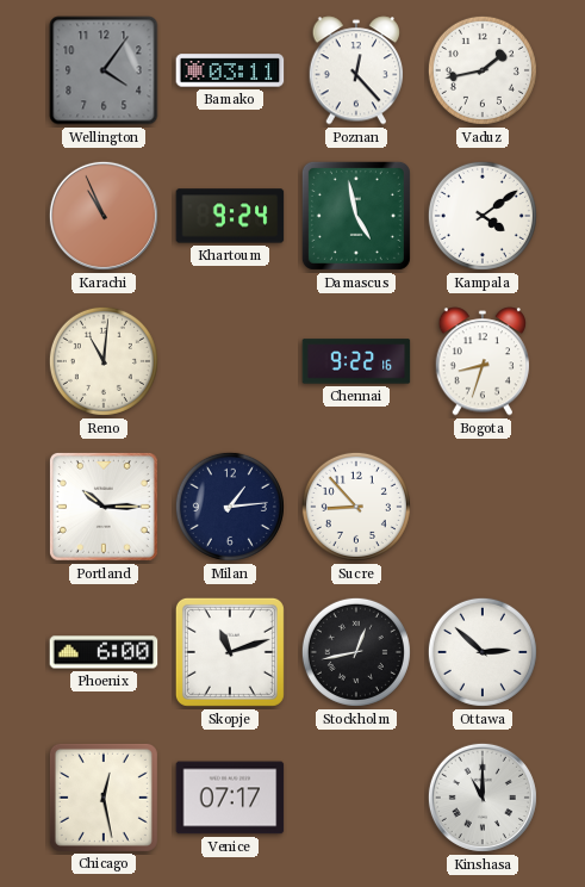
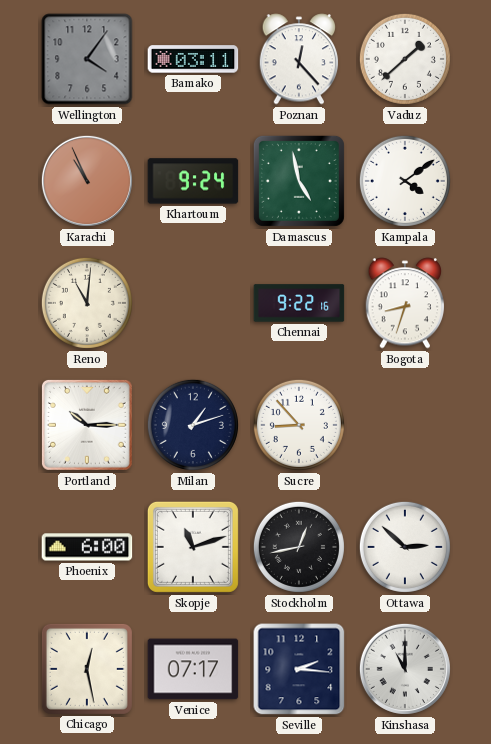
Vaduz: 1:43 -> 1:38 (405, 59)
Milan: 1:14 -> 1:12 (193, 425)
Seville: none -> 2:16 (299, 669)
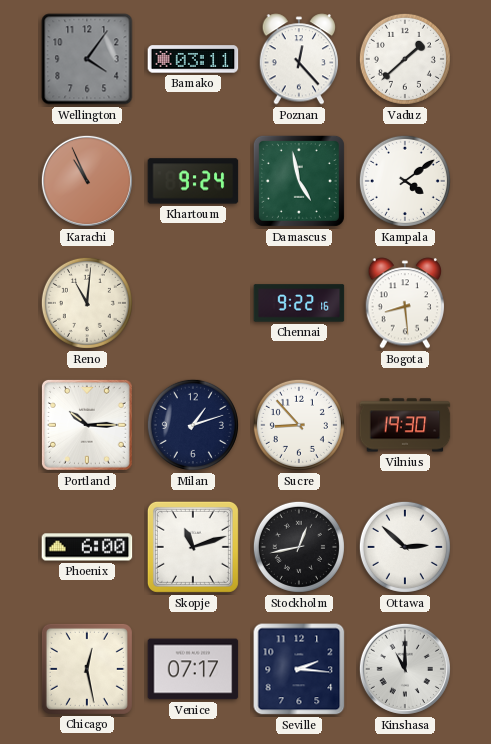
Bogota: 8:33 -> 8:29 (405, 303)
Vilnius: none -> 19:30 (405, 425)
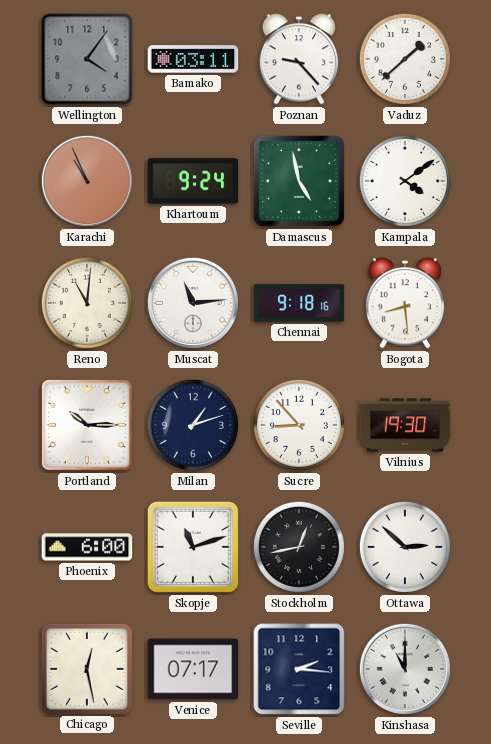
Poznan: 12:23 -> 9:23 (299, 59)
Muscat: none -> 11:14 (193, 303)
Chennai: 9:22 -> 9:18 (299, 303)
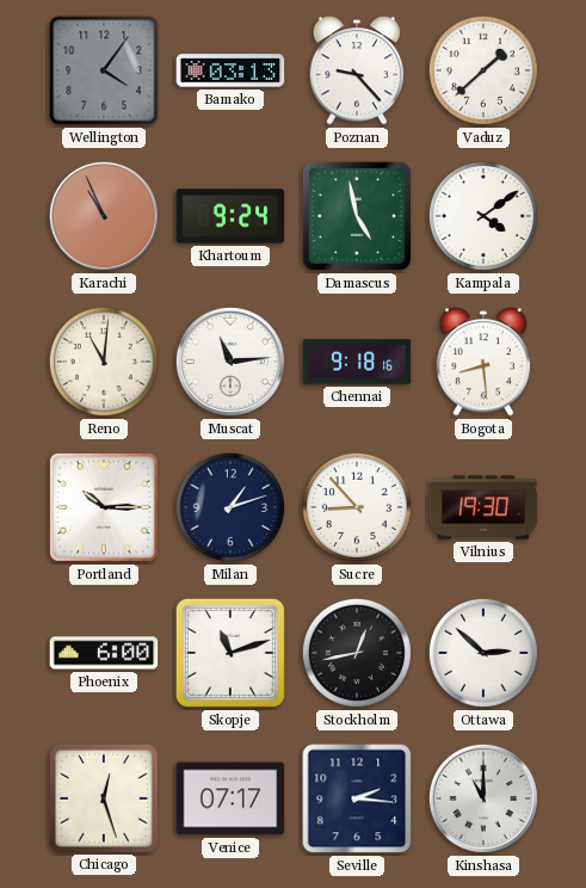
Bamako: 03:11 -> 03:13 (230, 70)
Chicago: 12:28 -> 12:27 (104, 798)
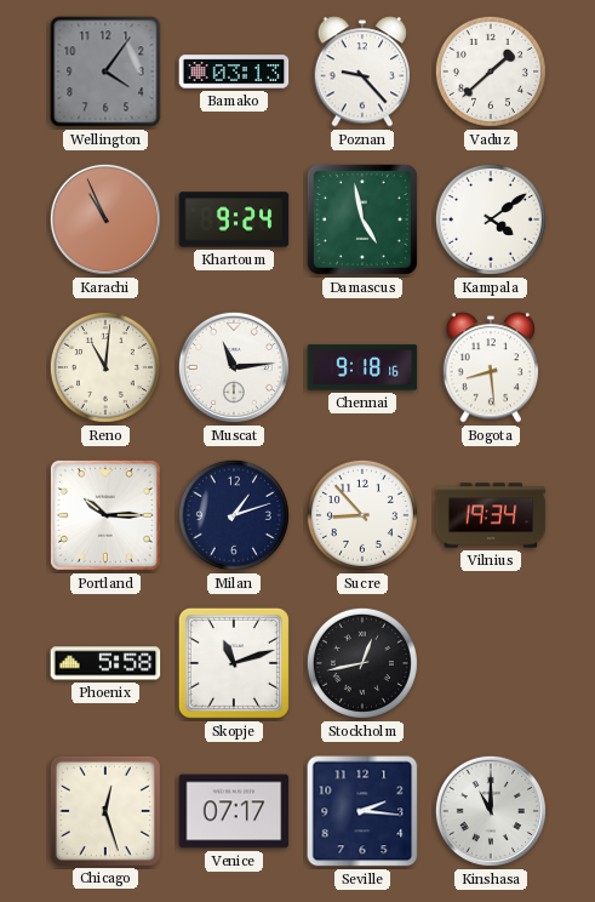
Vilnius: 19:30 -> 19:34 (491, 515)
Phoenix: 6:00 -> 5:58 (105, 663)
Ottawa: 2:52 -> none (483, 653)
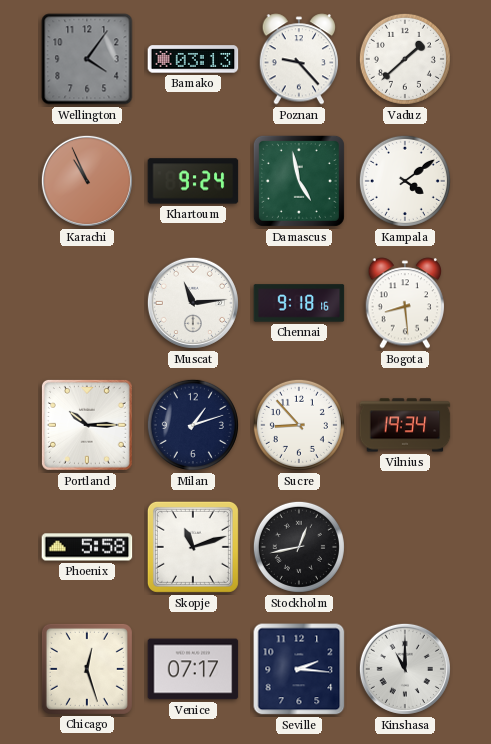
Reno: 11:01 -> none (105, 367)
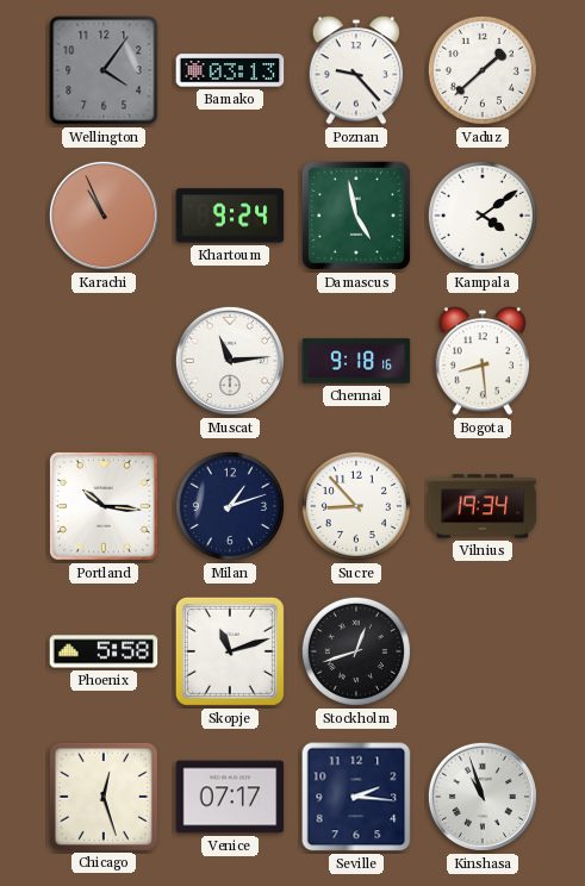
Portland: 10:15 -> 10:16 (104, 506)
Stockholm: 12:43 -> 12:42 (356, 651)
Kinshasa: 11:00 -> 10:57 (483, 797)
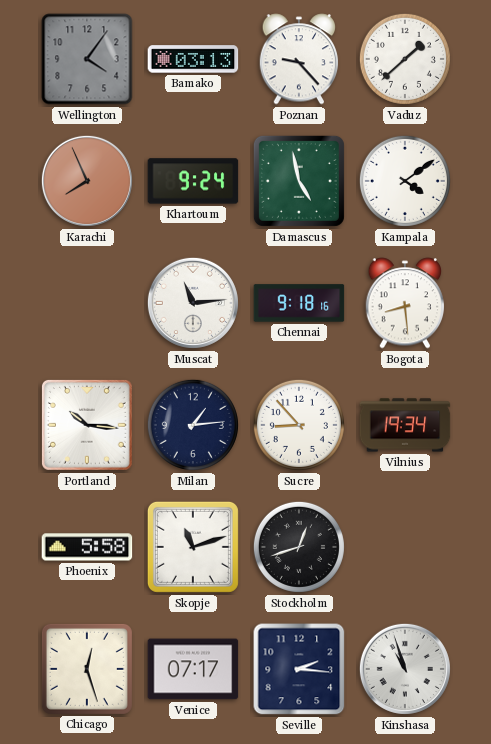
Karachi: 10:56 -> 7:56 (87, 181)
Milan: 1:12 -> 1:14 (193, 425)
